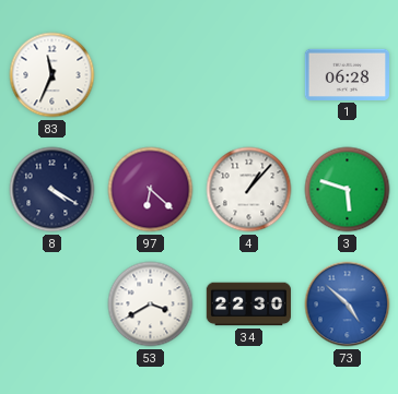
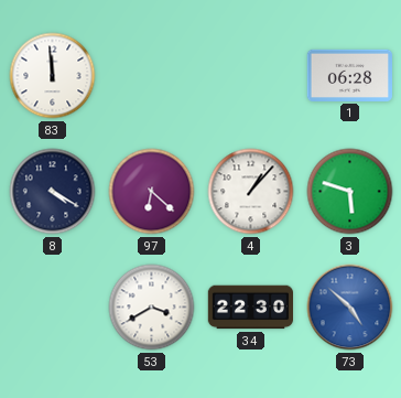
83: 11:34 -> 11:59 (53, 76)
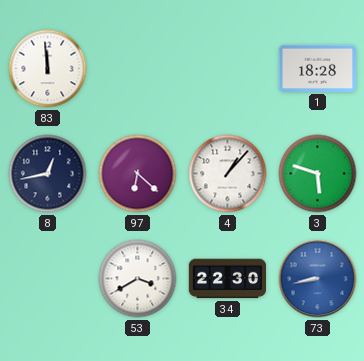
1: 06:28 -> 18:28 (317, 68)
8: 4:20 -> 12:43 (48, 174)
73: 4:52 -> 8:43 (318, 279)
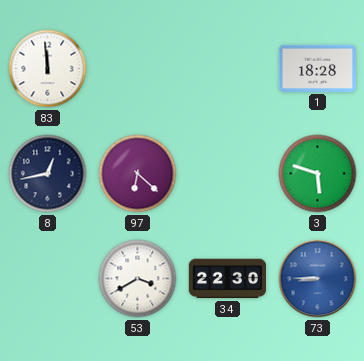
4: 1:07 -> none (228, 174)
73: 8:43 -> 8:45 (318, 279)
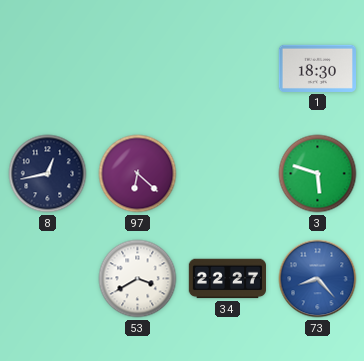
83: 11:59 -> none (48, 69)
1: 18:28 -> 18:30 (317, 68)
34: 22:30 -> 22:27 (227, 279)
73: 8:45 -> 8:23 (318, 279)
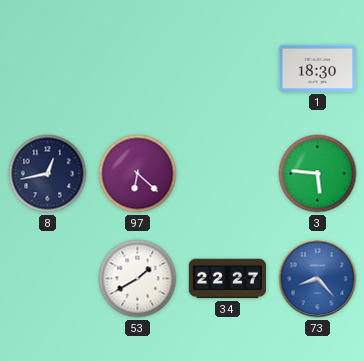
3: 5:48 -> 5:46 (318, 174)
53: 3:40 -> 1:40 (138, 279)
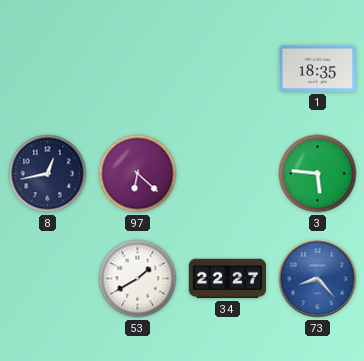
1: 18:30 -> 18:35 (317, 68)
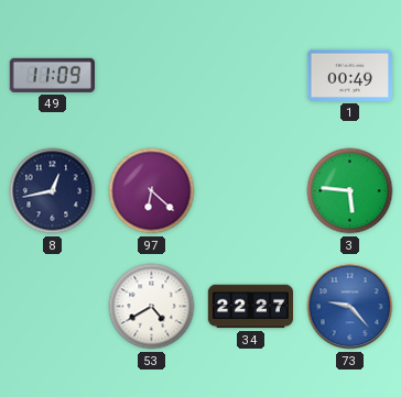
49: none -> 11:09 (52, 75)
1: 18:35 -> 00:49 (349, 75)
53: 1:40 -> 4:40 (152, 307)
73: 8:23 -> 9:23 (350, 307)
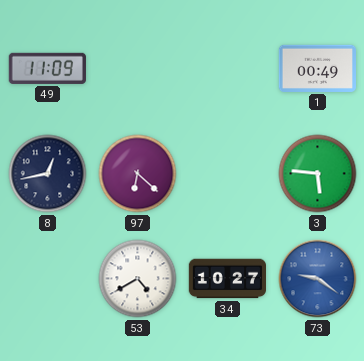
34: 22:27 -> 10:27 (227, 279)
73: 9:23 -> 9:21 (318, 279)
